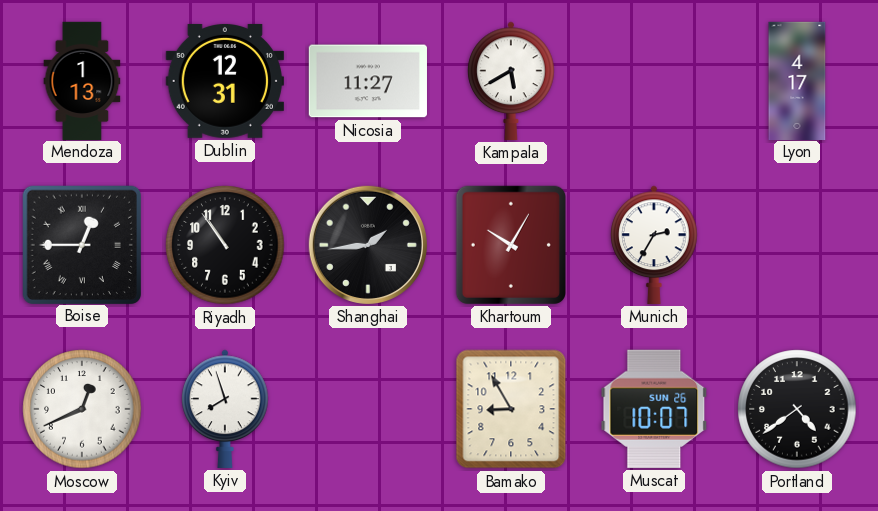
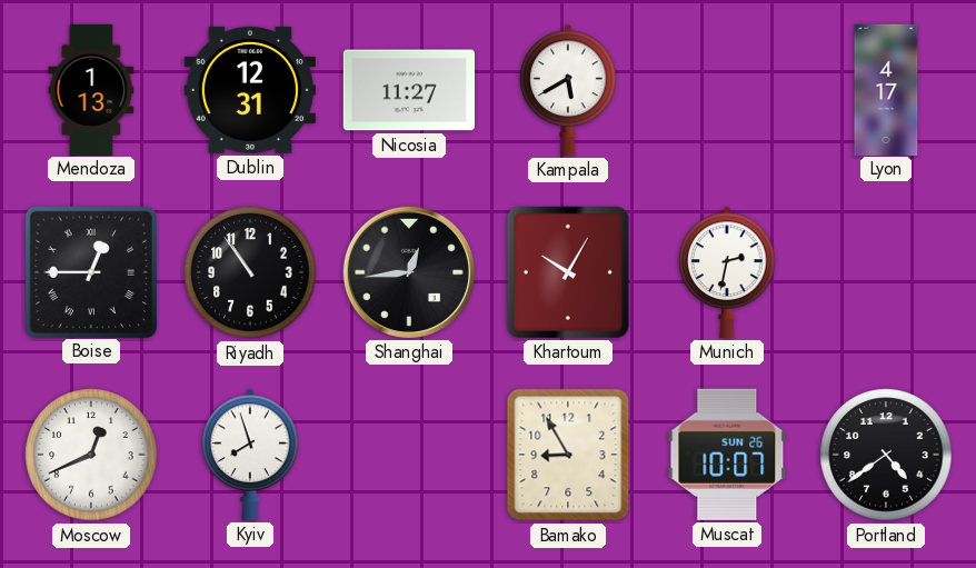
Shanghai: 1:44 -> 12:44 (409, 272)
Munich: 2:35 -> 2:32 (727, 272)
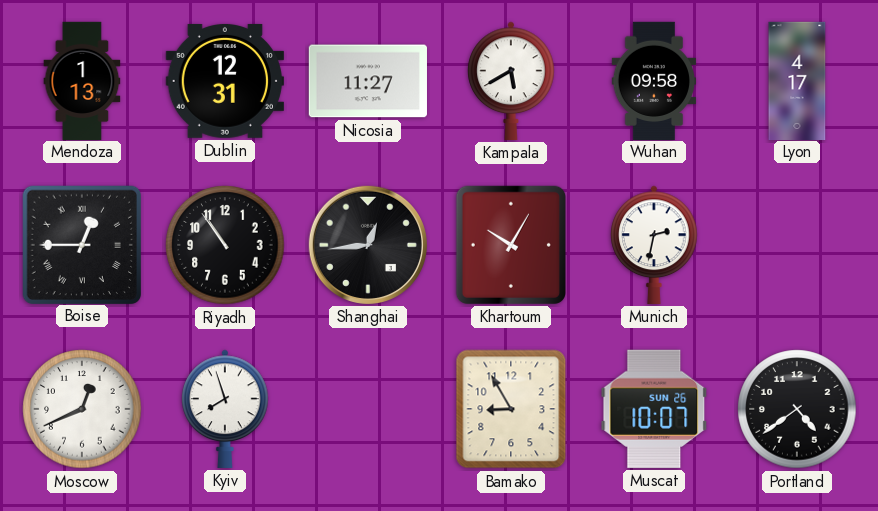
Wuhan: none -> 09:58 (654, 80)
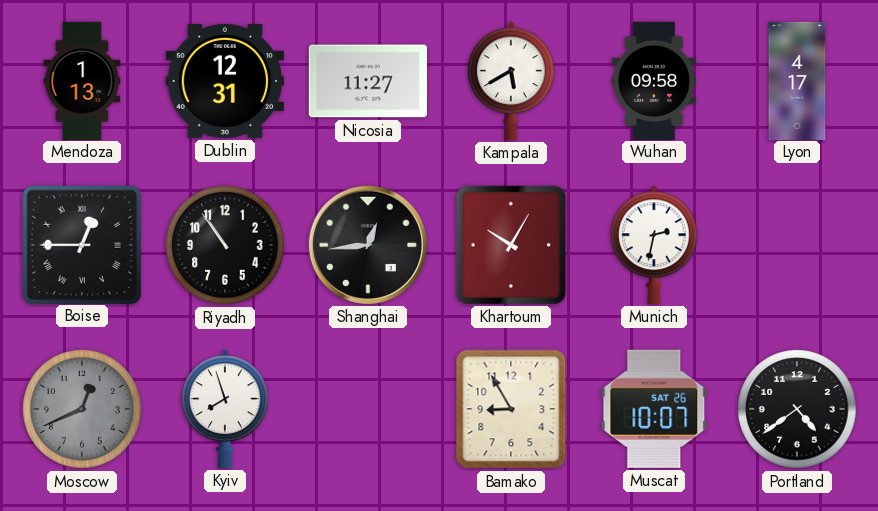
Moscow dial: white -> grey (82, 409)
Muscat date: SUN 26 -> SAT 26 (654, 409)
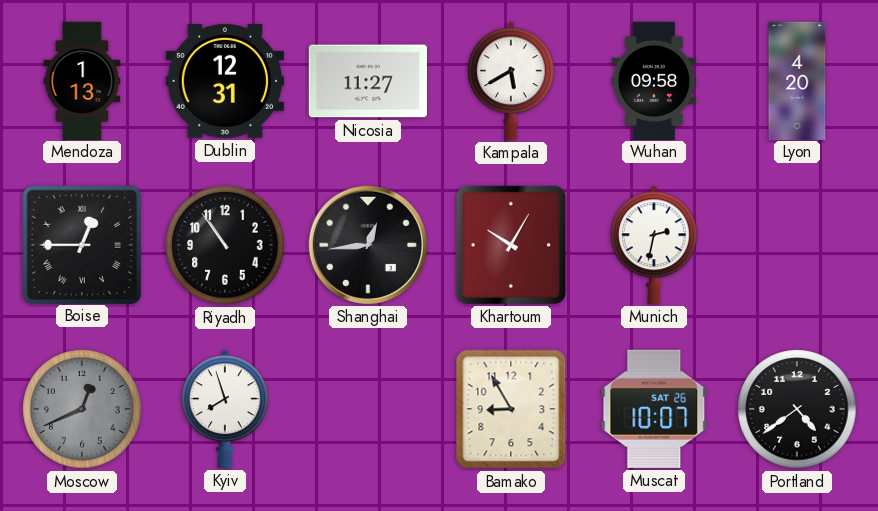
Lyon: 4:17 -> 4:20 (797, 80)
